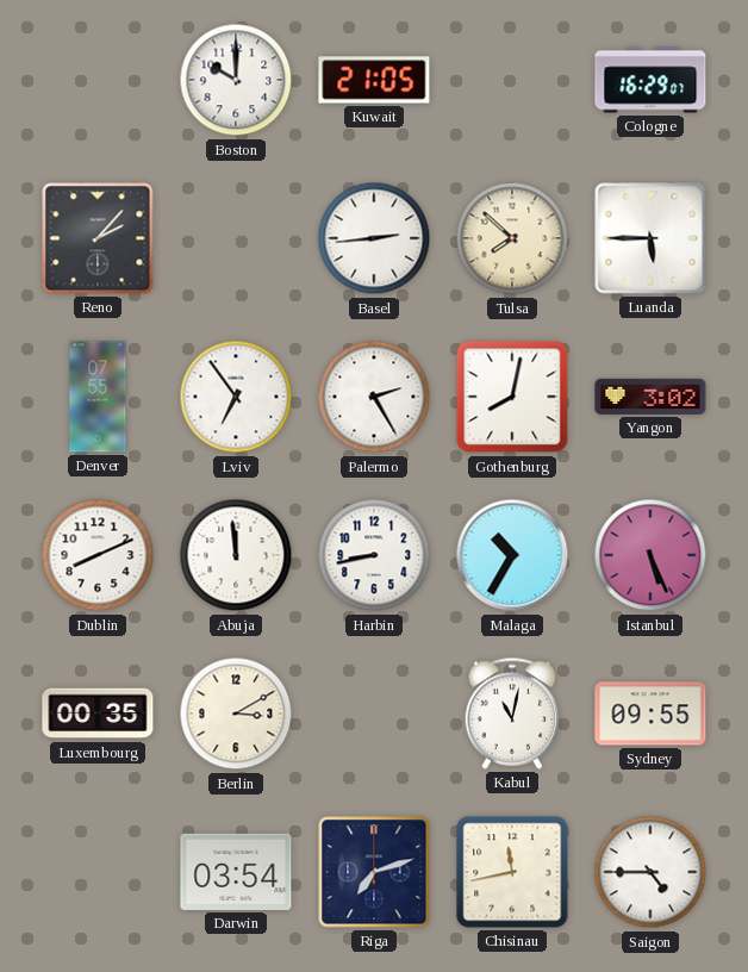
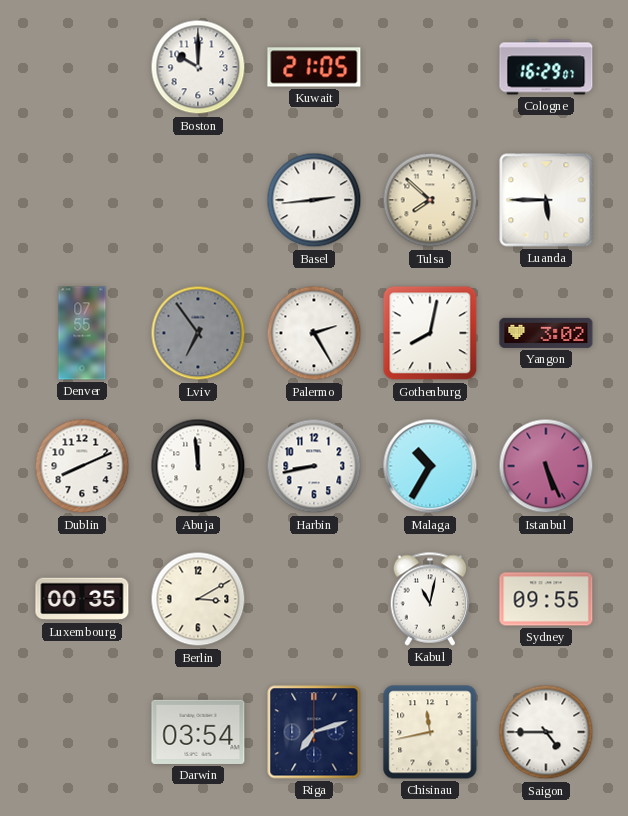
Reno: 2:07 -> none (98, 238)
Lviv dial: white -> grey (198, 333)
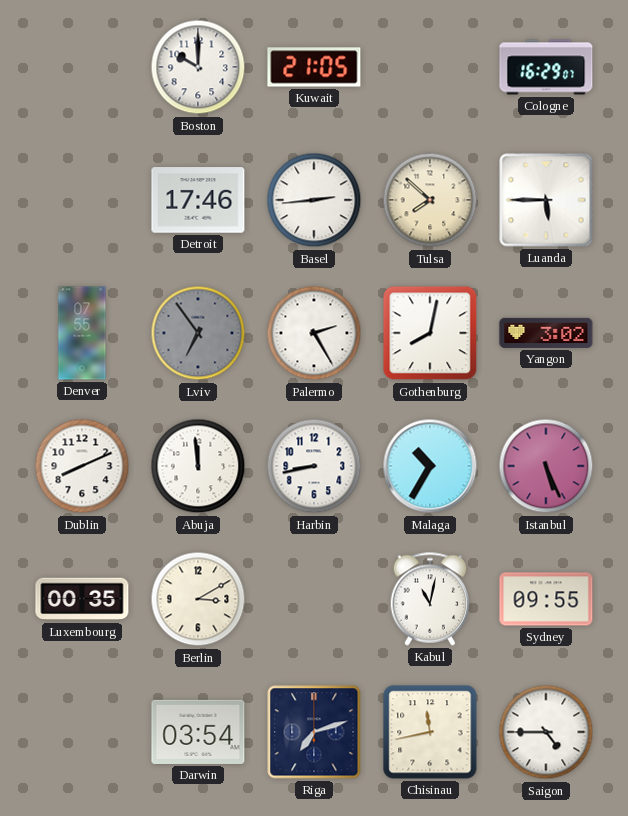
Detroit: none -> 17:46 (198, 200)
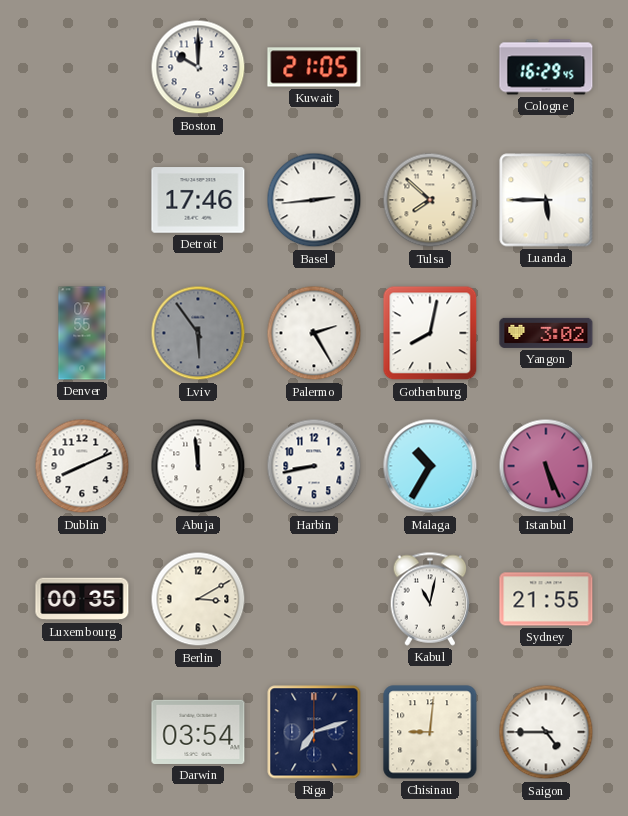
Cologne: 16:29:07 -> 16:29:45 (546, 67)
Lviv: 6:54 -> 5:54 (198, 333)
Sydney: 09:55 -> 21:55 (546, 599)
Chisinau: 11:43 -> 9:01 (430, 732)
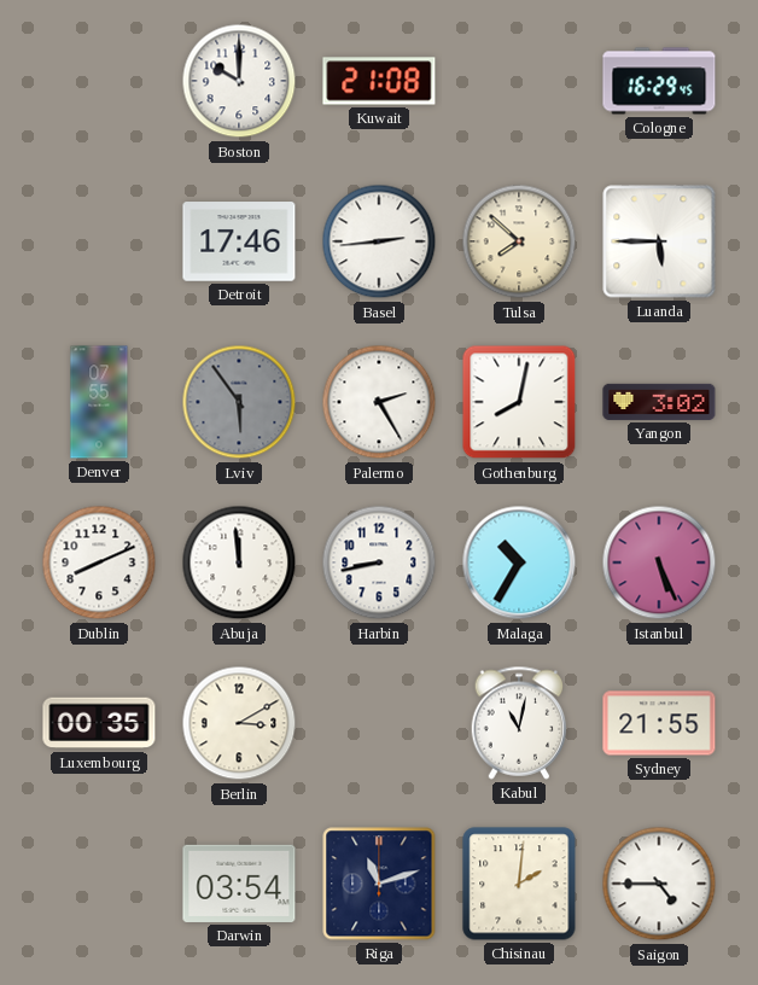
Kuwait: 21:05 -> 21:08 (379, 81)
Riga: 7:12 -> 11:12 (379, 884)
Chisinau: 9:01 -> 2:01 (519, 884)
